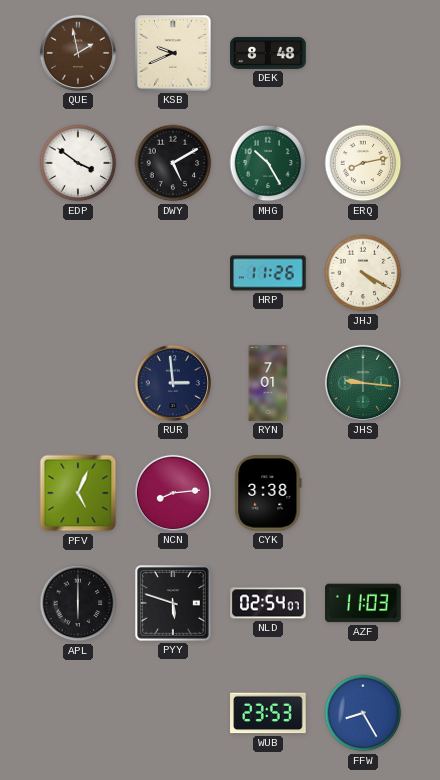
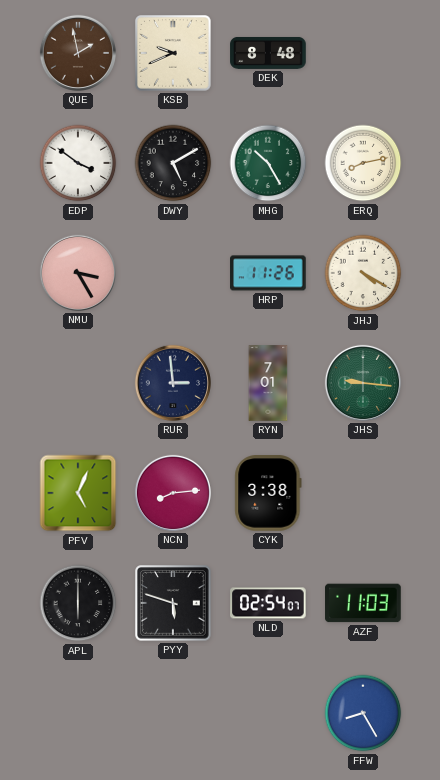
NMU: none -> 3:25 (78, 273)
WUB: 23:53 -> none (268, 713)
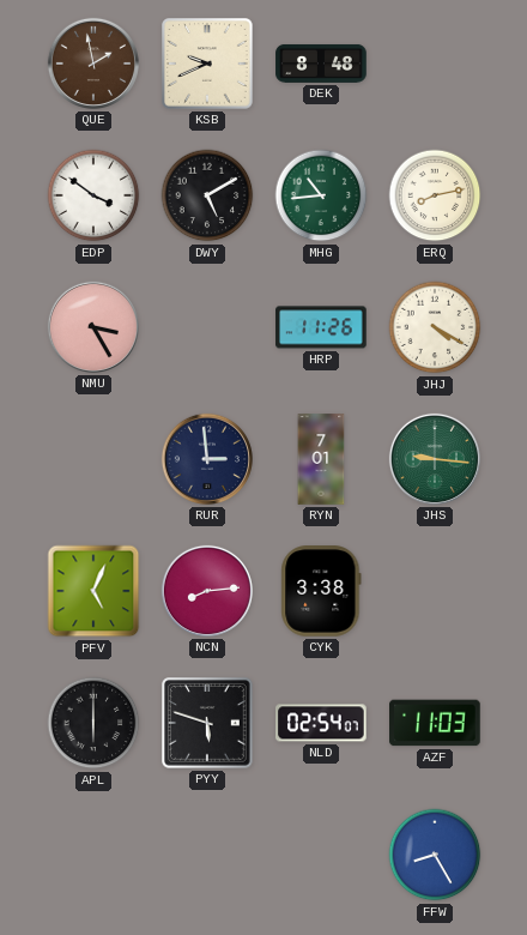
MHG: 10:25 -> 10:44 (321, 195)
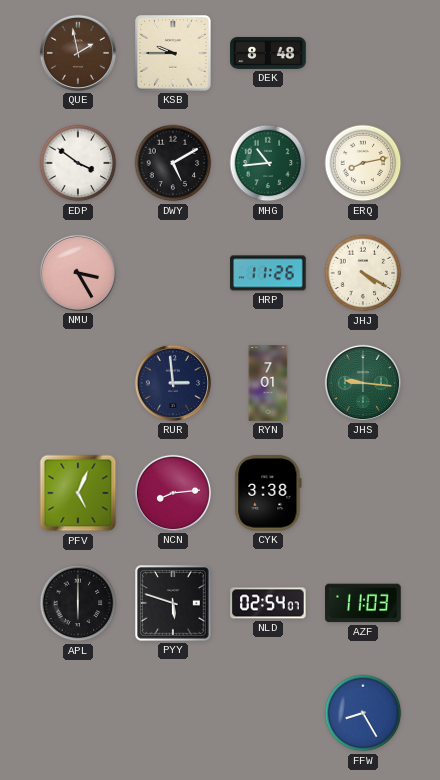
KSB: 9:41 -> 9:45 (173, 53)
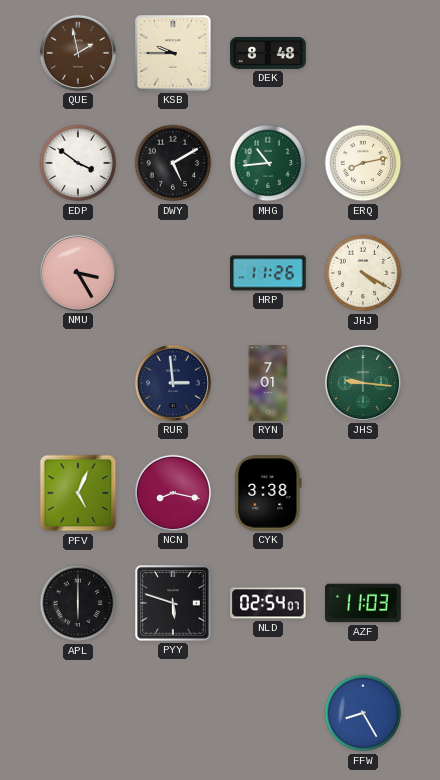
NCN: 8:14 -> 8:17 (173, 493)
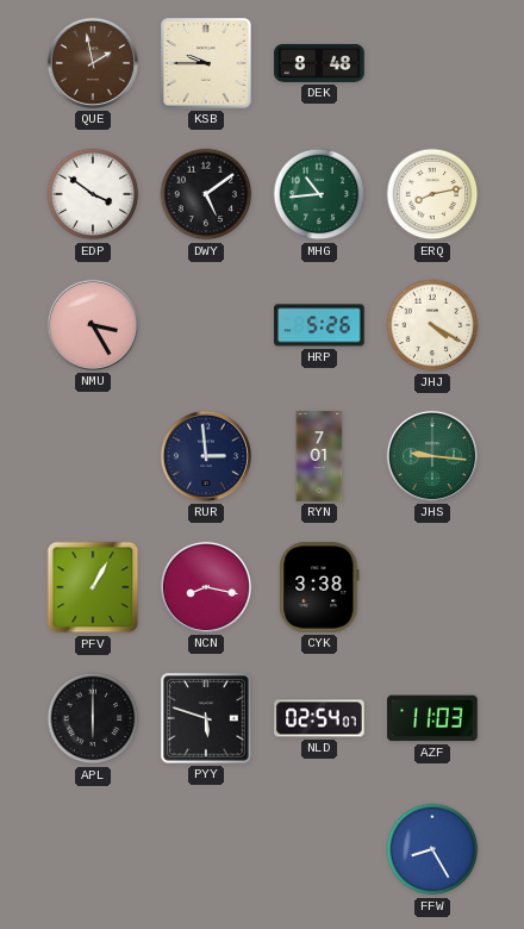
DWY: 5:10 -> 5:09 (206, 194)
HRP: 11:26 -> 5:26 (319, 325)
PFV: 5:04 -> 1:05 (93, 587)
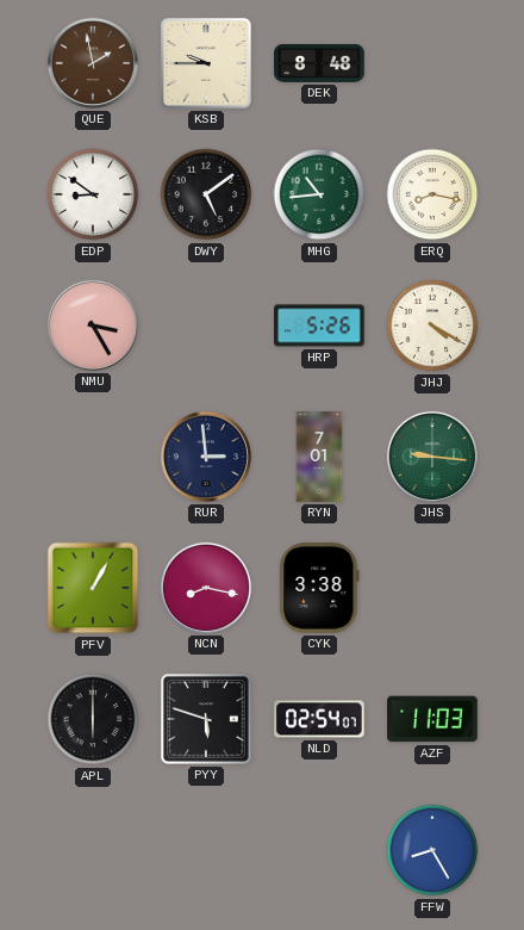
EDP: 3:51 -> 8:51 (93, 194)
ERQ: 8:13 -> 8:17 (432, 194)
